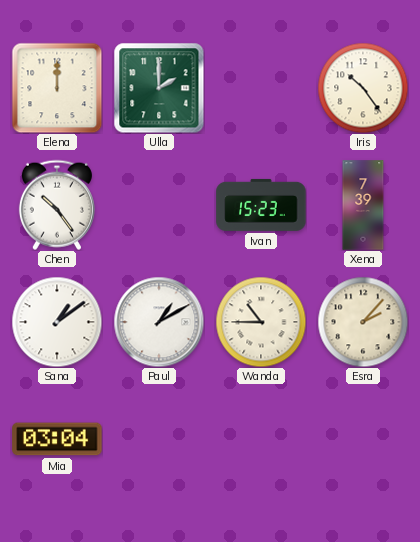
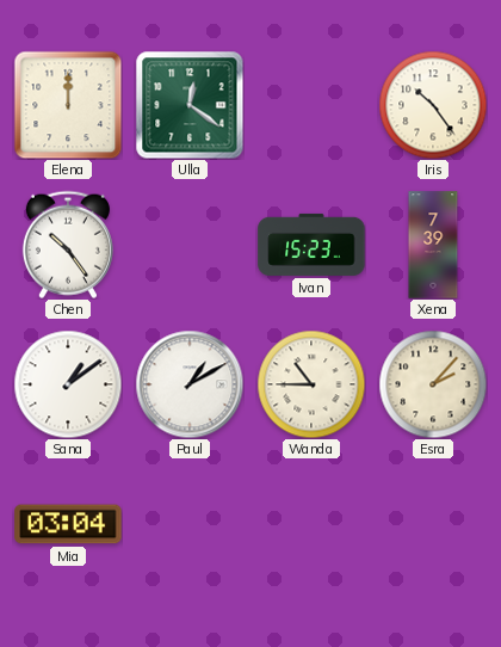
Ulla: 2:00 -> 12:21 (190, 105)
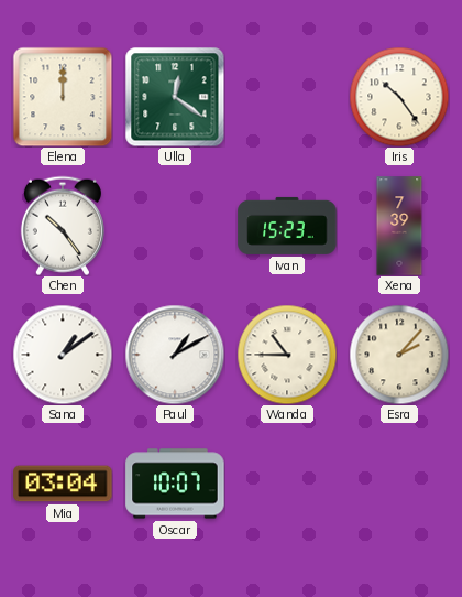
Oscar: none -> 10:07 (175, 484)
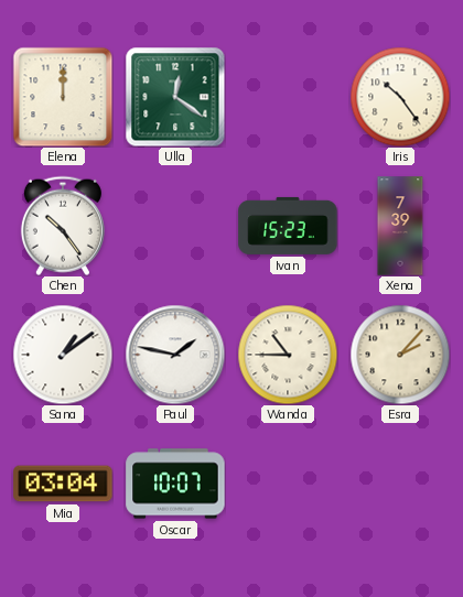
Paul: 1:10 -> 1:47 (175, 355)
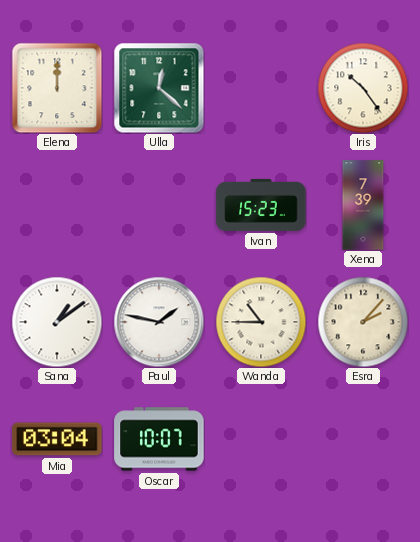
Ulla: 12:21 -> 12:22 (159, 88)
Chen: 10:24 -> none (63, 226)
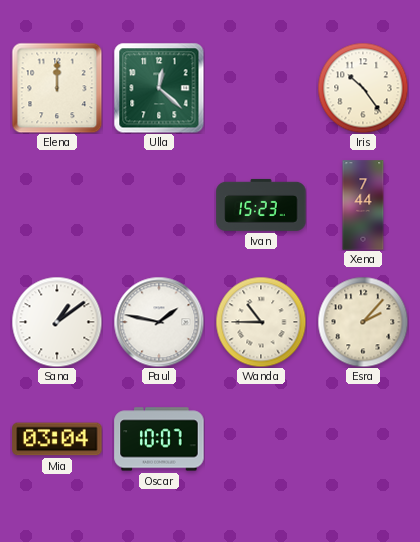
Xena: 7:39 -> 7:44 (363, 205)
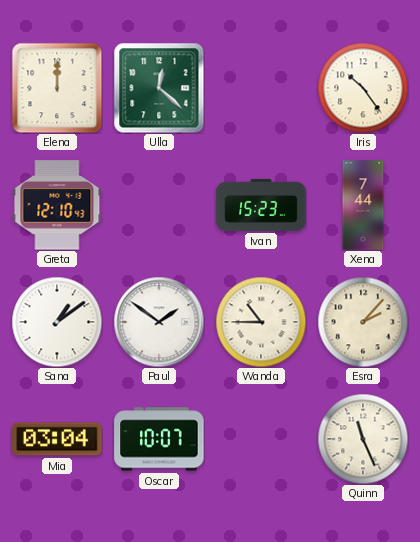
Greta: none -> 12:10 (57, 205)
Paul: 1:47 -> 1:51 (159, 322)
Quinn: none -> 11:26 (363, 439)
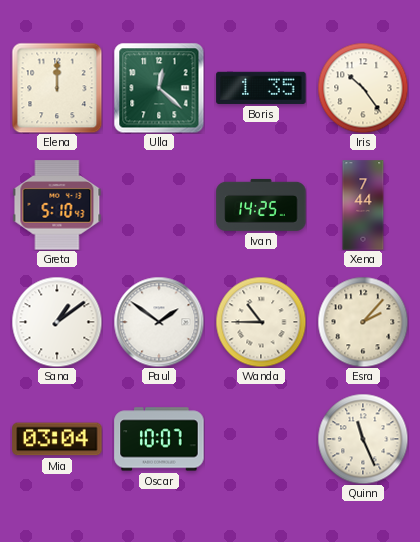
Boris: none -> 1:35 (261, 88)
Greta: 12:10 -> 5:10 (57, 205)
Ivan: 15:23 -> 14:25 (261, 205)
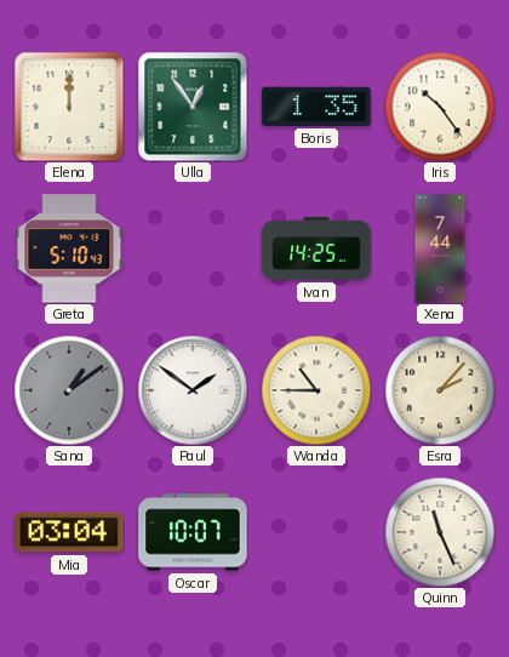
Ulla: 12:22 -> 12:54 (193, 107)
Sana dial: white -> grey (69, 390)
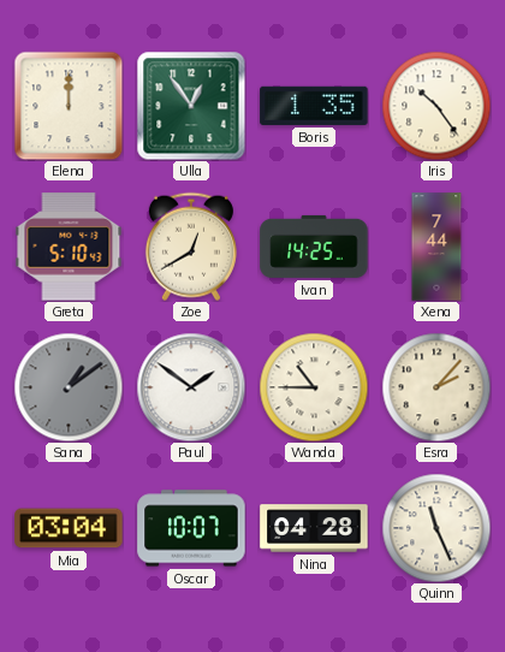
Zoe: none -> 12:40 (191, 247)
Nina: none -> 04:28 (314, 528)
